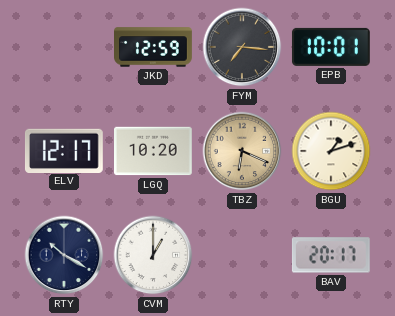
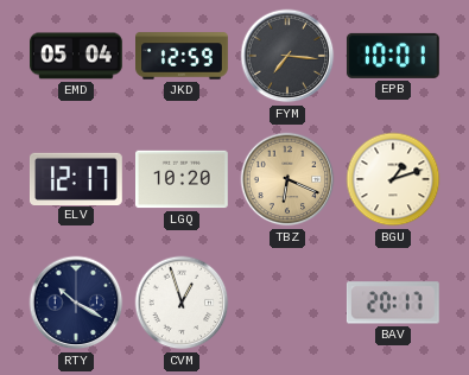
EMD: none -> 05:04 (77, 56)
CVM: 1:00 -> 12:57 (182, 303)
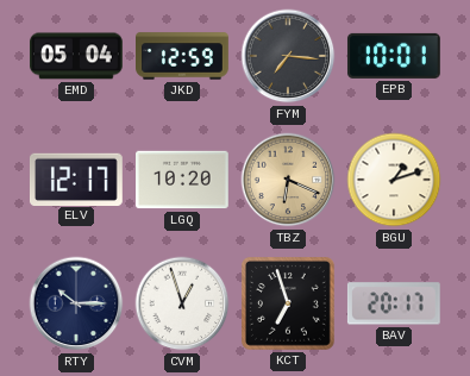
RTY: 10:20 -> 10:15 (76, 303)
KCT: none -> 6:57 (289, 305)
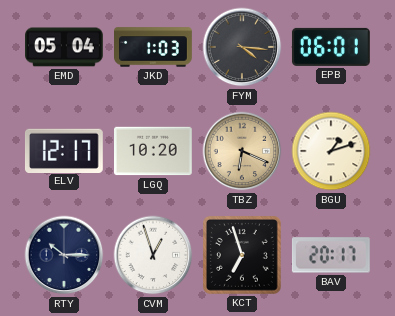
JKD: 12:59 -> 1:03 (154, 47)
FYM: 7:16 -> 4:16 (242, 47)
EPB: 10:01 -> 06:01 (331, 47)
